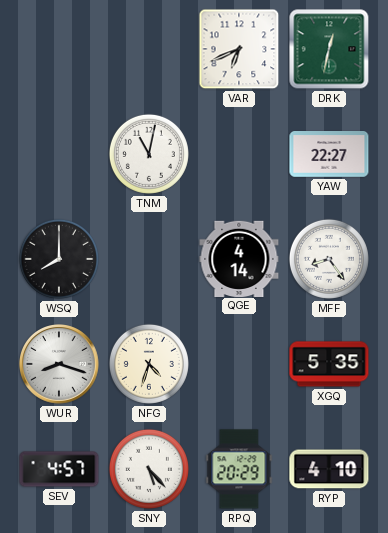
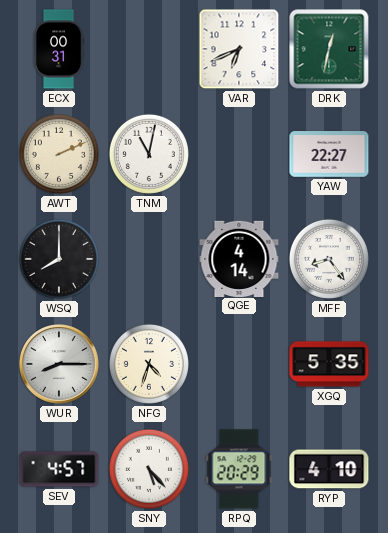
ECX: none -> 00:31 (59, 49)
AWT: none -> 2:11 (59, 154)
WUR: 8:18 -> 8:15 (60, 365)
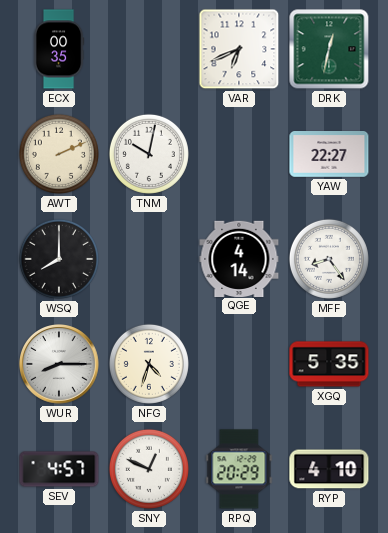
ECX: 00:31 -> 00:35 (59, 49)
TNM: 11:02 -> 10:02 (149, 154)
SNY: 5:23 -> 12:49 (149, 469)
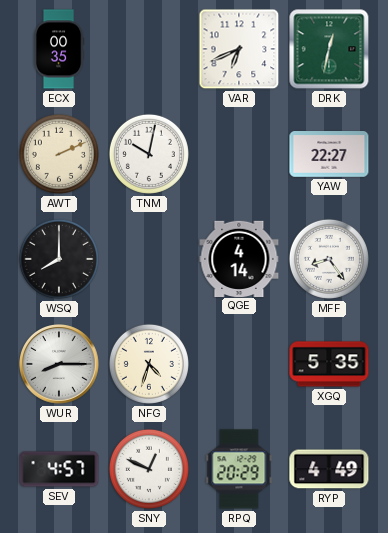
RYP: 4:10 -> 4:49 (329, 469)
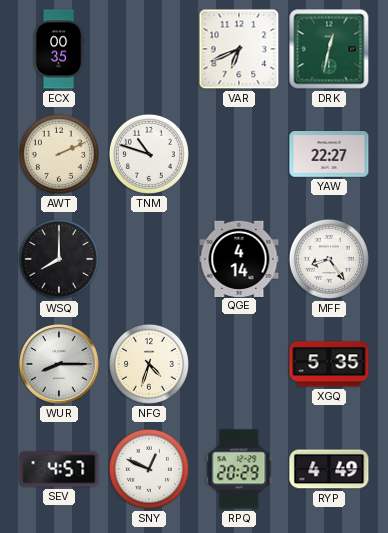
TNM: 10:02 -> 10:48 (149, 154)
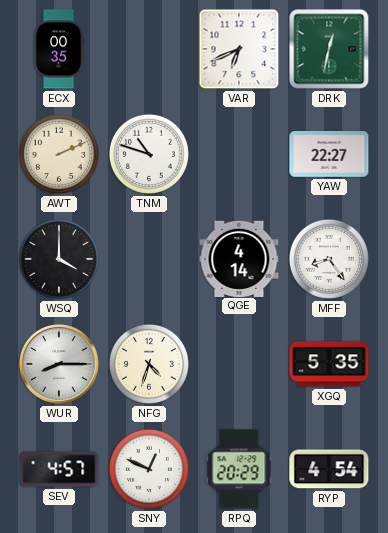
WSQ: 8:00 -> 4:00 (59, 259)
RYP: 4:49 -> 4:54 (329, 469)
